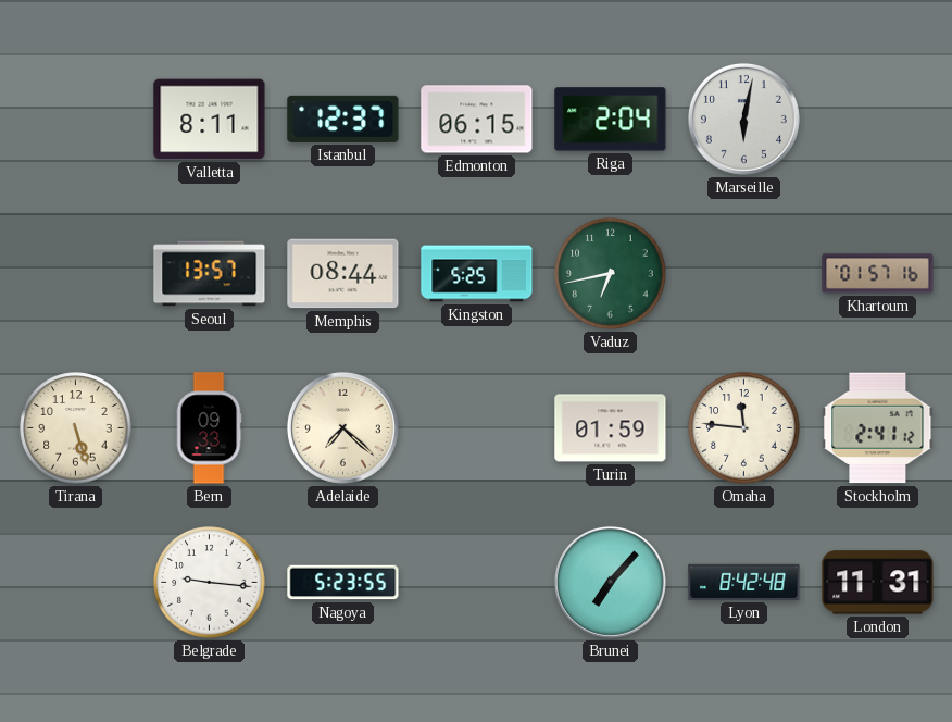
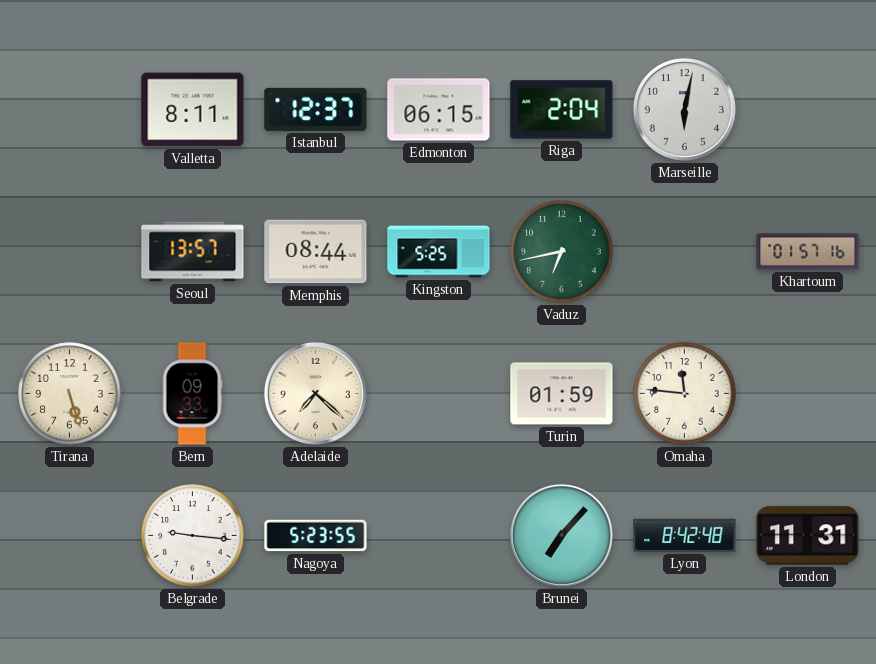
Stockholm: 2:41 -> none (878, 428)
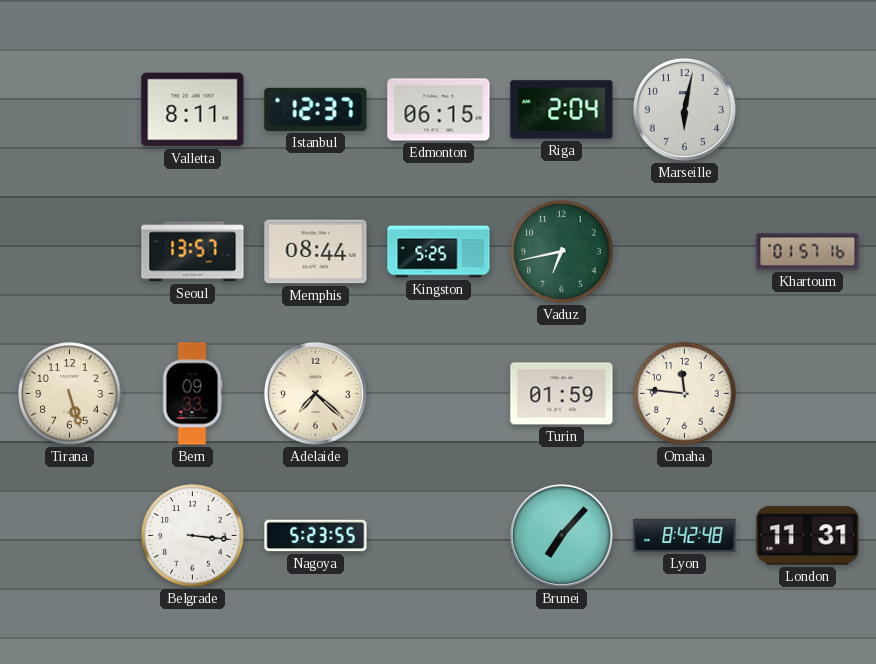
Belgrade: 9:16 -> 3:16 (193, 536)
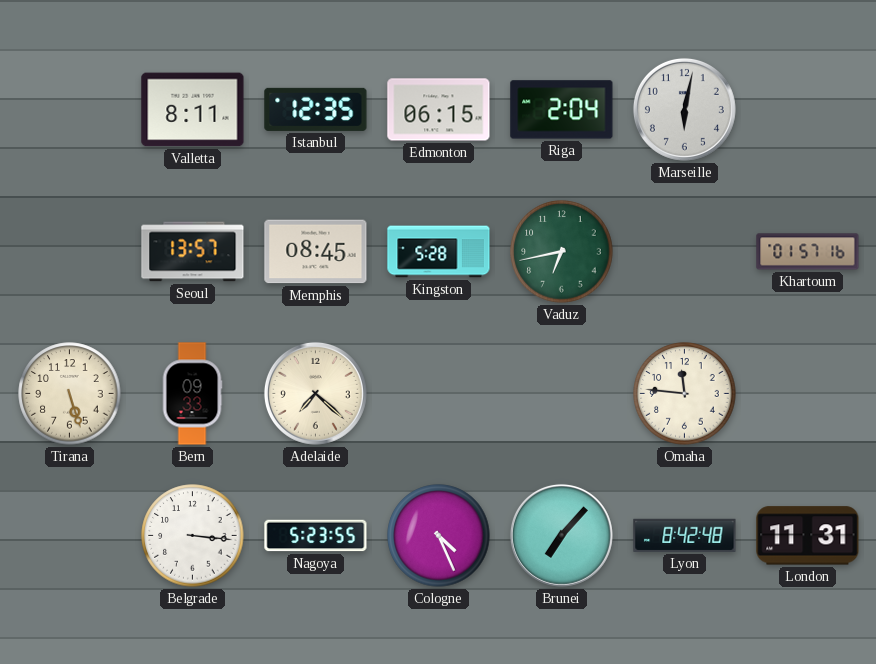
Istanbul: 12:37 -> 12:35 (316, 109)
Memphis: 08:44 -> 08:45 (316, 252)
Kingston: 5:25 -> 5:28 (439, 252)
Turin: 01:59 -> none (562, 394)
Cologne: none -> 4:26 (439, 536)
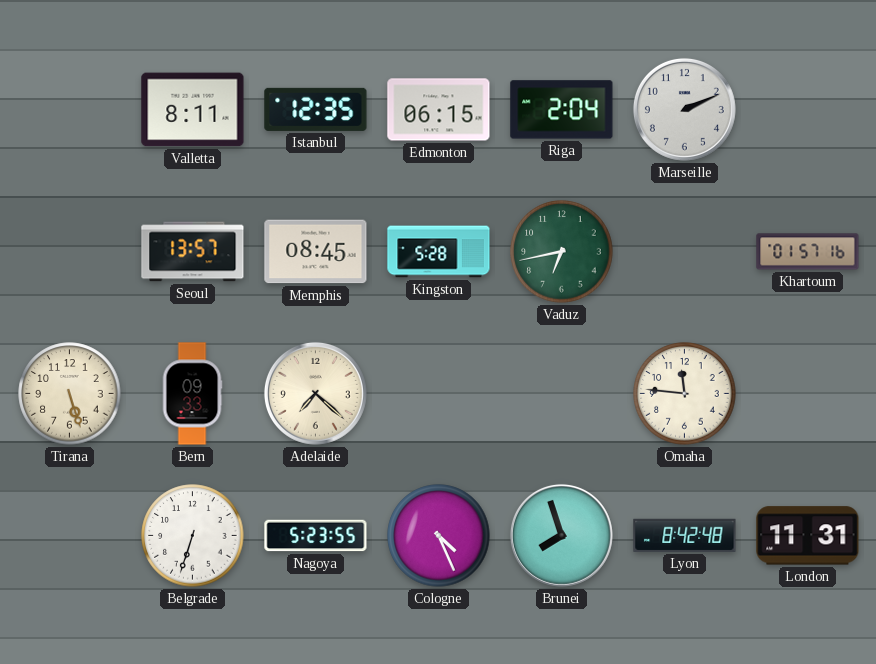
Marseille: 6:02 -> 2:11 (684, 109)
Belgrade: 3:16 -> 6:33 (193, 536)
Brunei: 7:07 -> 7:57 (561, 535)
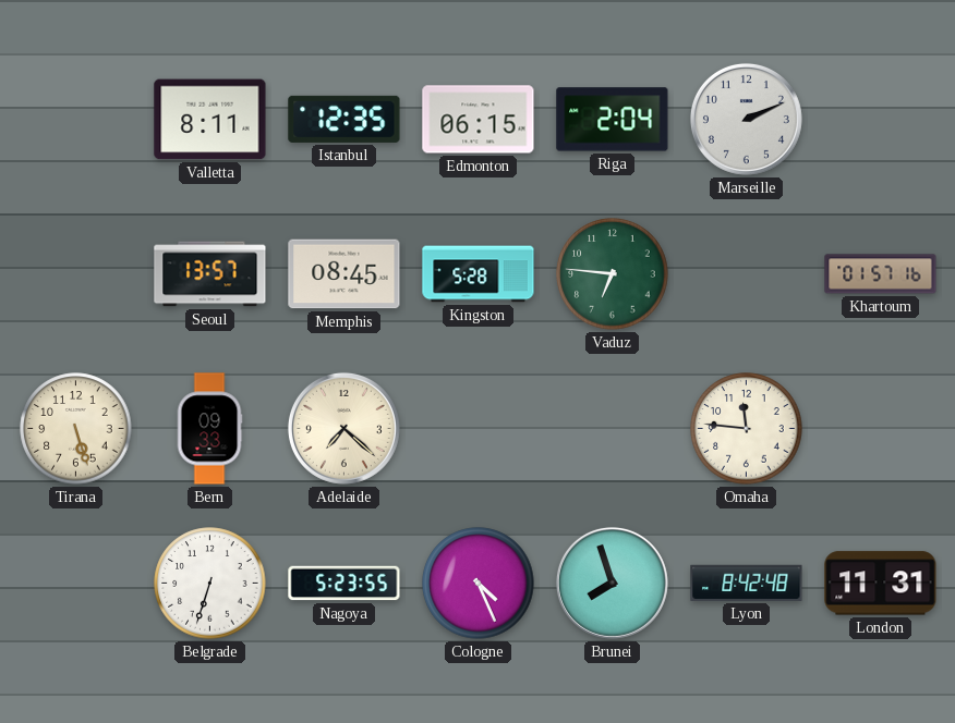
Vaduz: 6:43 -> 6:46 (613, 274)
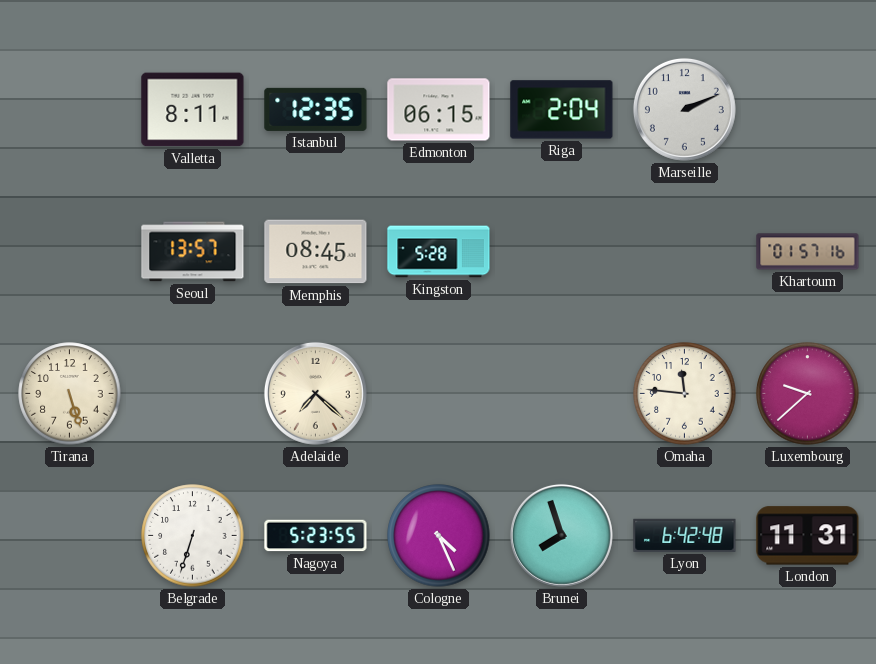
Vaduz: 6:46 -> none (613, 274)
Bern: 09:33 -> none (209, 429)
Luxembourg: none -> 9:38 (808, 394)
Lyon: 8:42 -> 6:42 (685, 535)
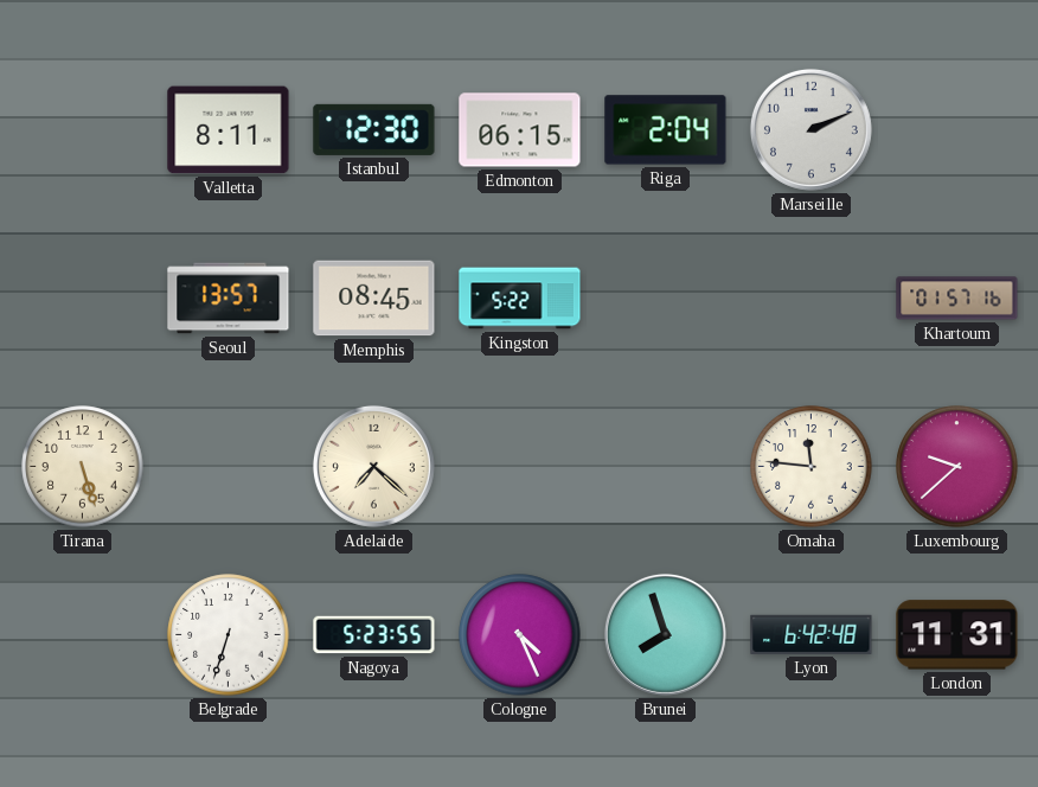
Istanbul: 12:35 -> 12:30 (374, 129)
Kingston: 5:28 -> 5:22 (520, 299)
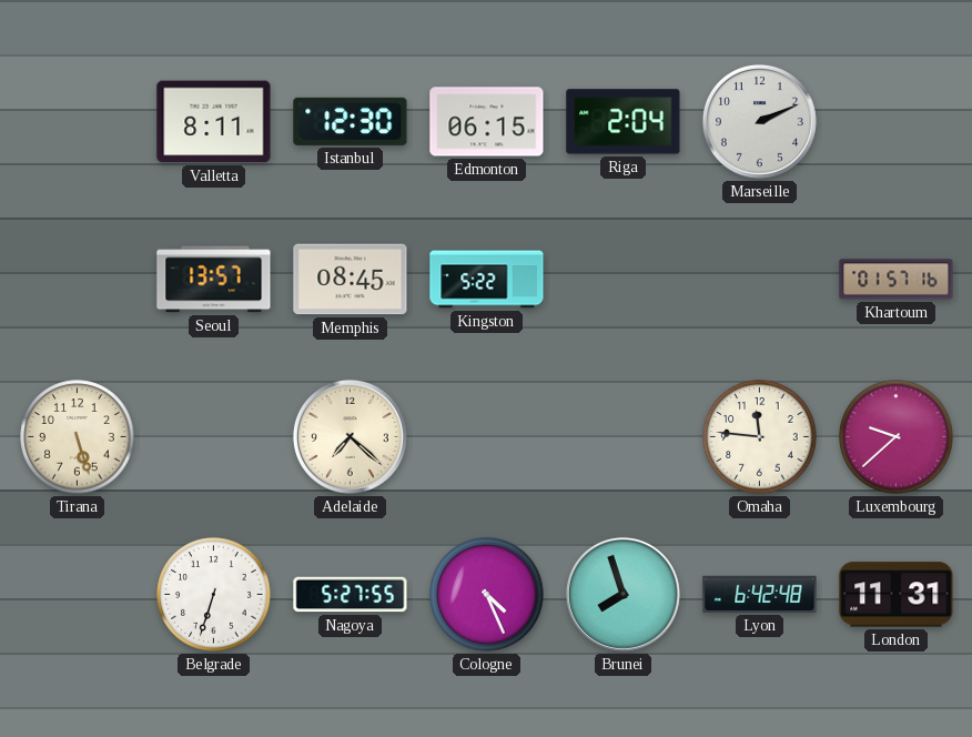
Nagoya: 5:23 -> 5:27 (351, 595)
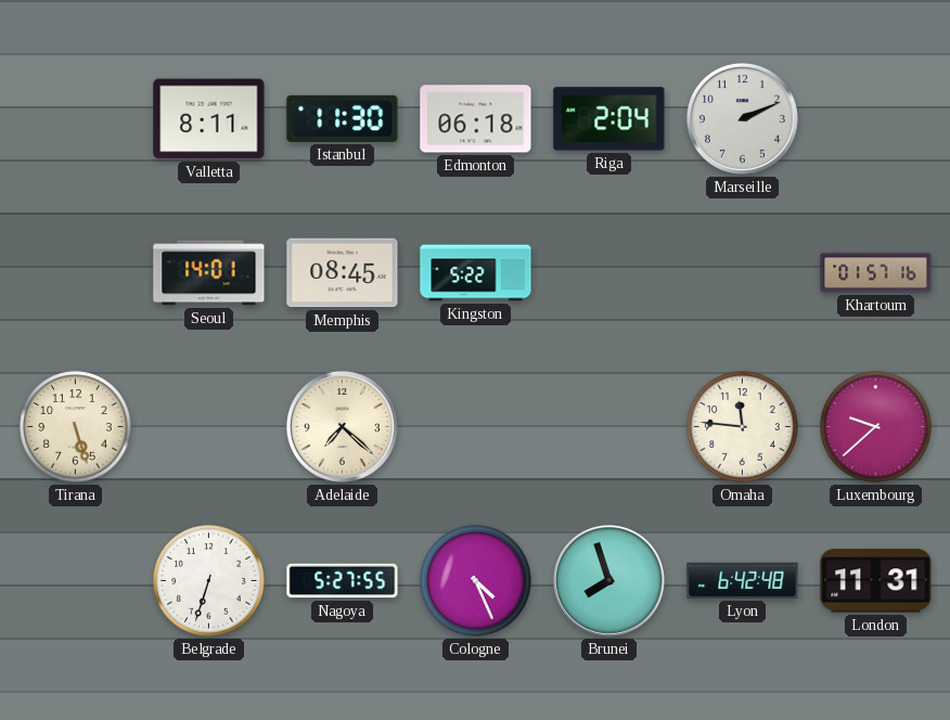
Istanbul: 12:30 -> 11:30 (343, 118)
Edmonton: 06:15 -> 06:18 (476, 119)
Seoul: 13:57 -> 14:01 (209, 273)
